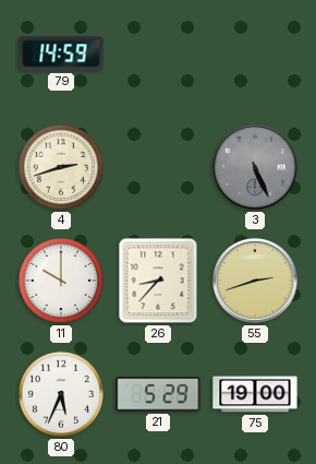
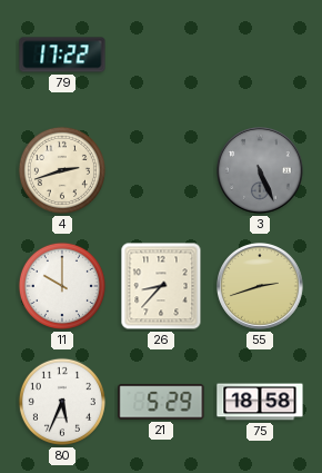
79: 14:59 -> 17:22 (62, 55)
75: 19:00 -> 18:58 (260, 402)
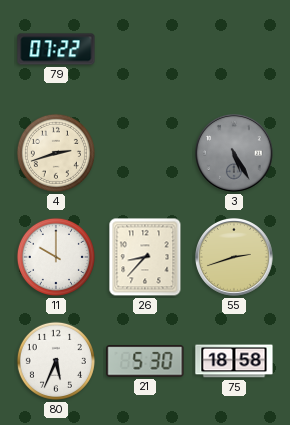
79: 17:22 -> 07:22 (56, 49)
3: 5:26 -> 5:25 (235, 154)
21: 5:29 -> 5:30 (145, 361)
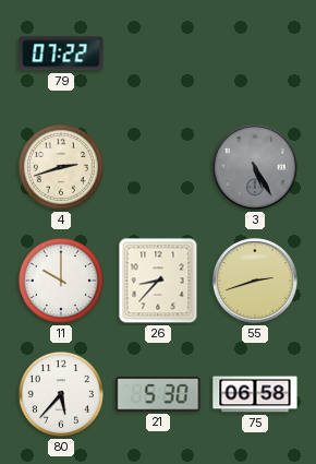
80: 5:34 -> 5:37 (61, 394)
75: 18:58 -> 06:58 (255, 394)
